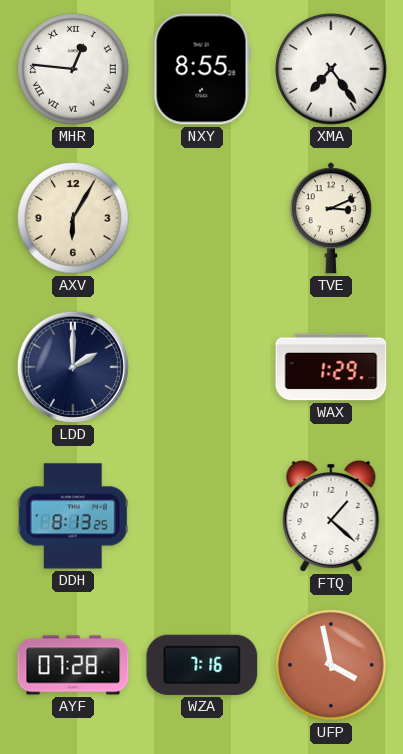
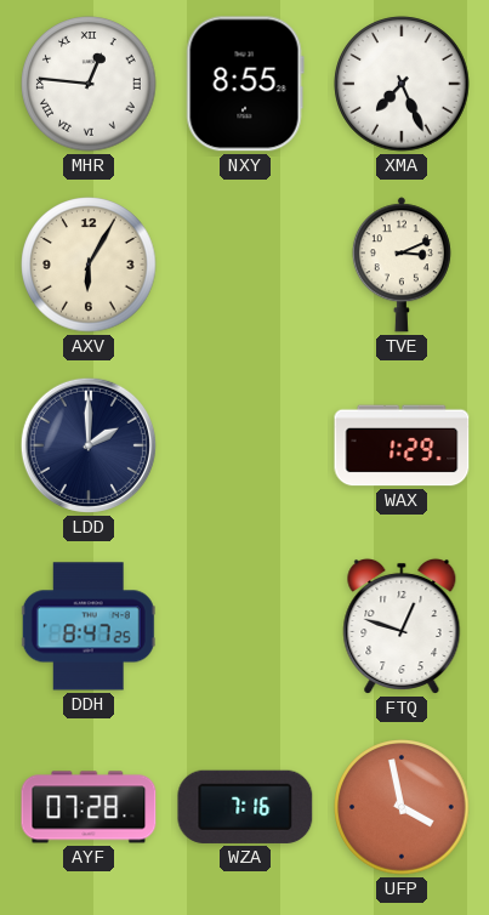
XMA: 7:24 -> 7:26 (402, 84)
DDH: 8:13 -> 8:47 (89, 626)
FTQ: 1:22 -> 12:48 (402, 626)
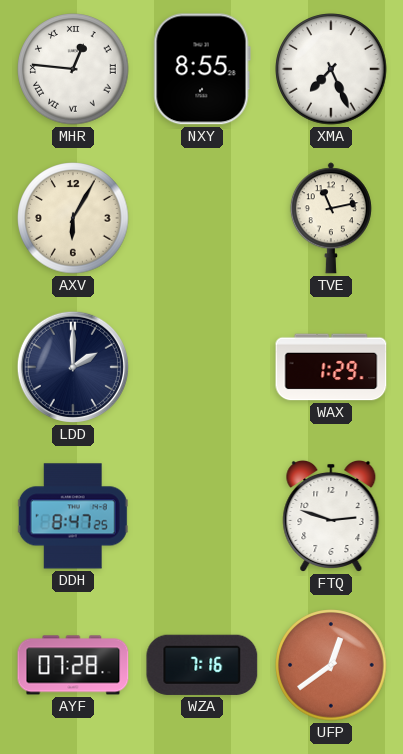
TVE: 3:11 -> 11:13 (331, 218)
FTQ: 12:48 -> 2:48 (331, 516)
UFP: 3:58 -> 12:39 (331, 665)
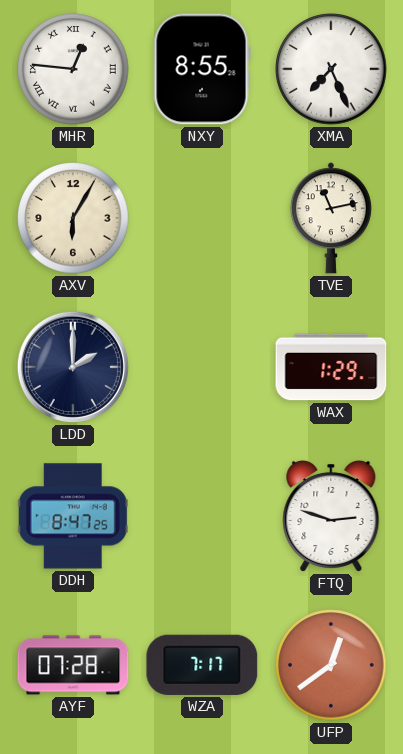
WZA: 7:16 -> 7:17 (202, 665)
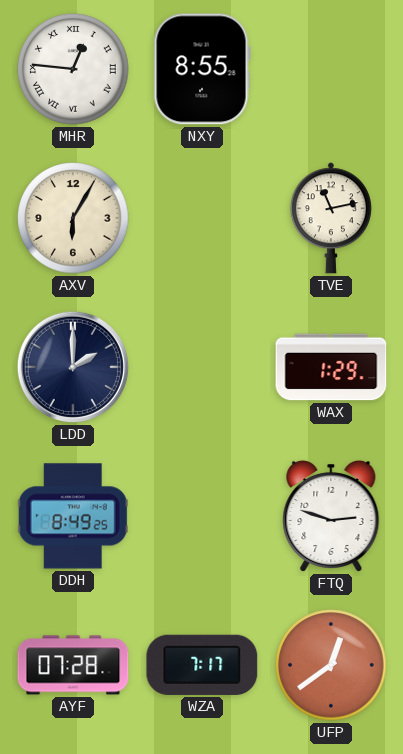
XMA: 7:26 -> none (331, 69)
DDH: 8:47 -> 8:49 (73, 516)
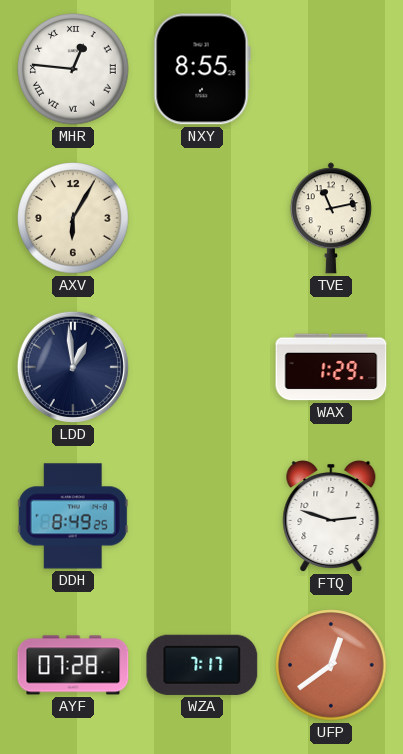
LDD: 2:00 -> 12:59 (73, 367)
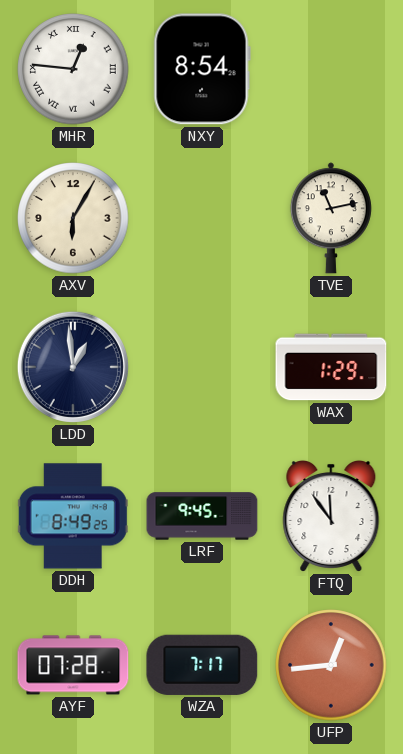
NXY: 8:55 -> 8:54 (202, 69)
LRF: none -> 9:45 (202, 516)
FTQ: 2:48 -> 11:54 (331, 516)
UFP: 12:39 -> 12:44 (331, 665)
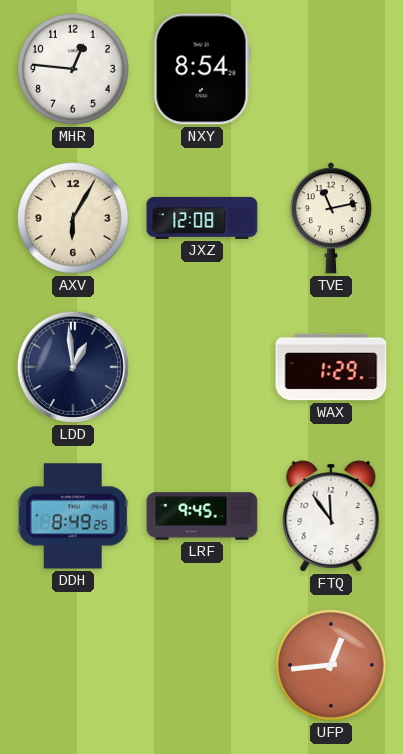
MHR numerals: Roman -> Arabic (73, 69)
JXZ: none -> 12:08 (202, 218)
AYF: 07:28 -> none (73, 665)
WZA: 7:17 -> none (202, 665)
